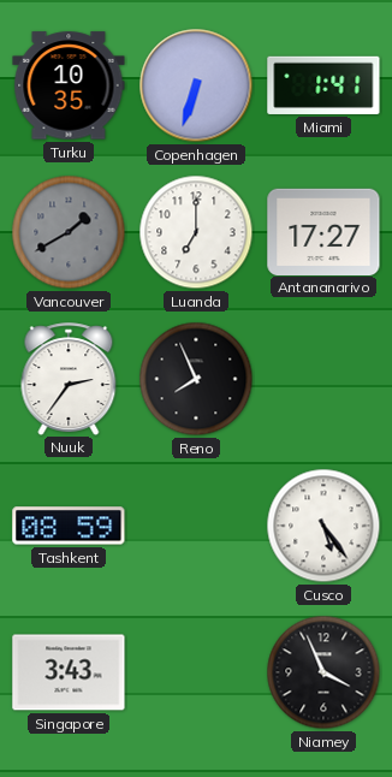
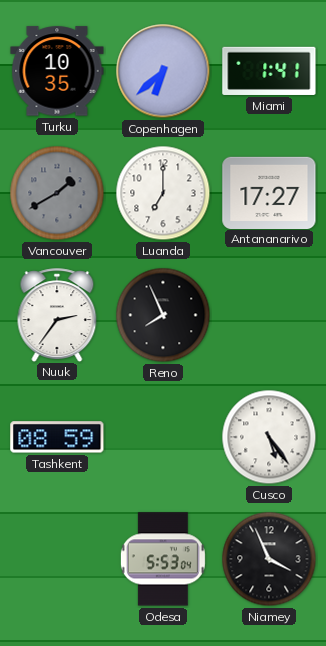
Copenhagen: 6:33 -> 6:38 (163, 71)
Singapore: 3:43 -> none (69, 672)
Odesa: none -> 5:53 (163, 559)
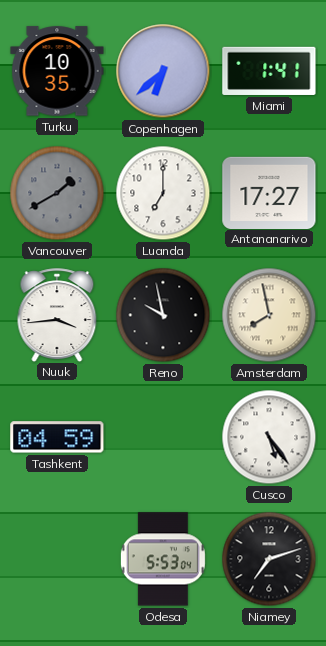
Nuuk: 2:36 -> 3:44 (57, 315)
Reno: 7:56 -> 9:58 (163, 315)
Amsterdam: none -> 7:58 (269, 315)
Tashkent: 08:59 -> 04:59 (57, 437)
Niamey: 3:56 -> 7:12 (269, 559)
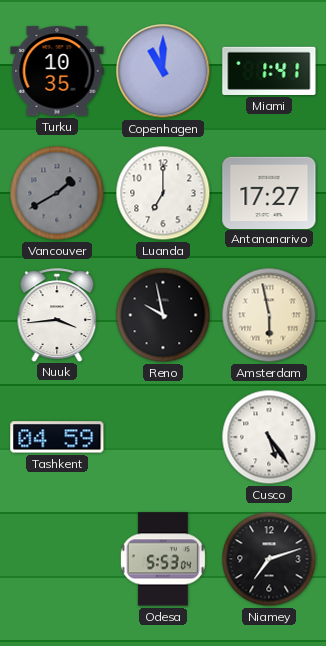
Copenhagen: 6:38 -> 11:00 (163, 71)
Amsterdam: 7:58 -> 5:58 (269, 315)
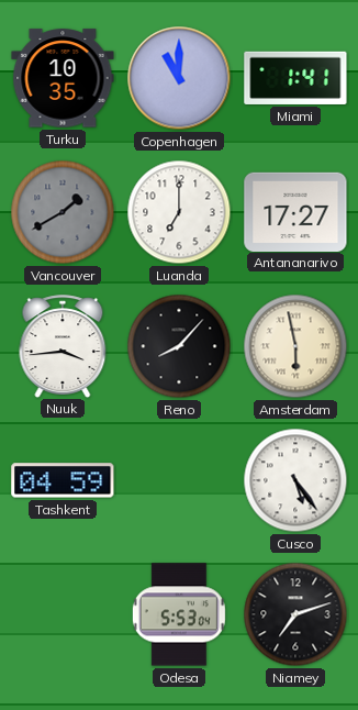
Reno: 9:58 -> 8:07 (179, 346)
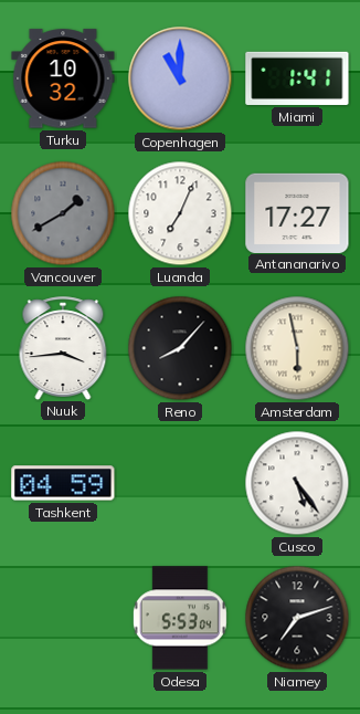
Turku: 10:35 -> 10:32 (63, 78)
Luanda: 7:00 -> 7:04 (180, 213)
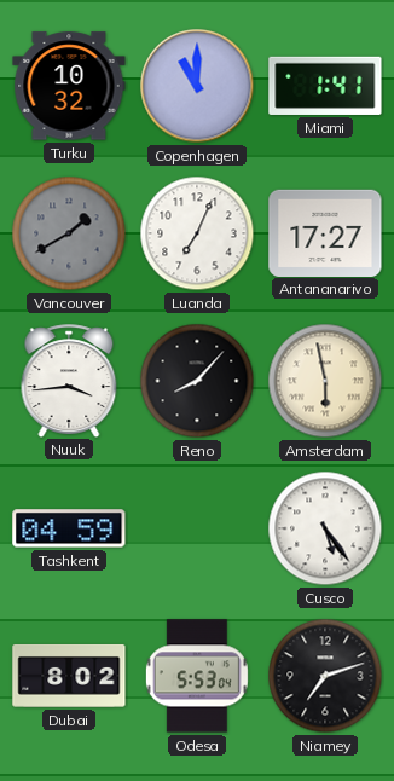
Dubai: none -> 8:02 (69, 676)
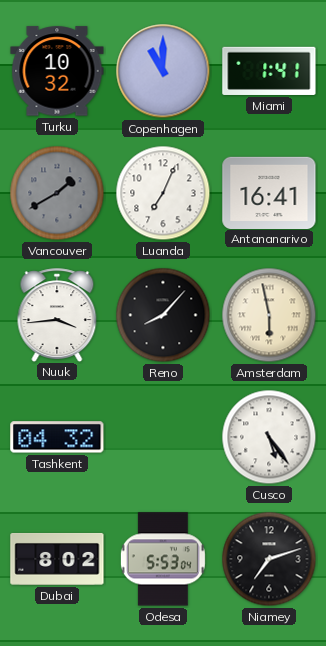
Antananarivo: 17:27 -> 16:41 (269, 192)
Tashkent: 04:59 -> 04:32 (57, 437)
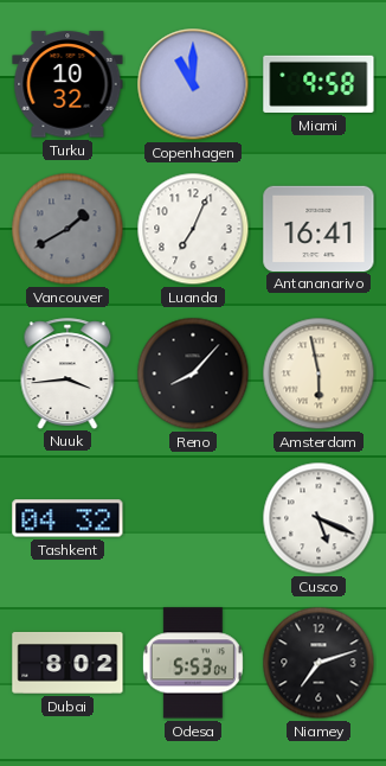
Miami: 1:41 -> 9:58 (319, 84)
Cusco: 5:24 -> 5:19 (319, 518)
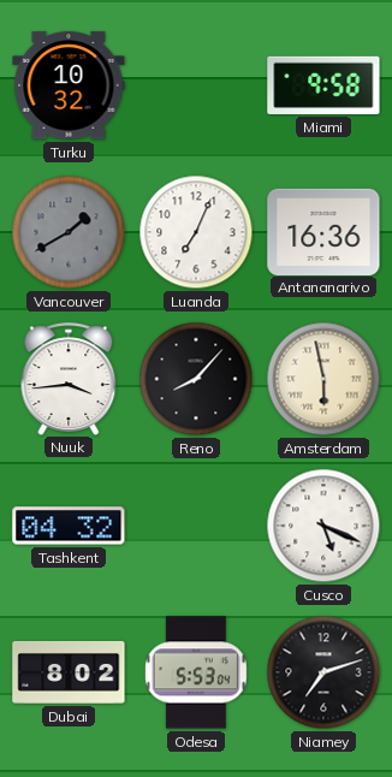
Copenhagen: 11:00 -> none (193, 84)
Antananarivo: 16:41 -> 16:36 (323, 231)
